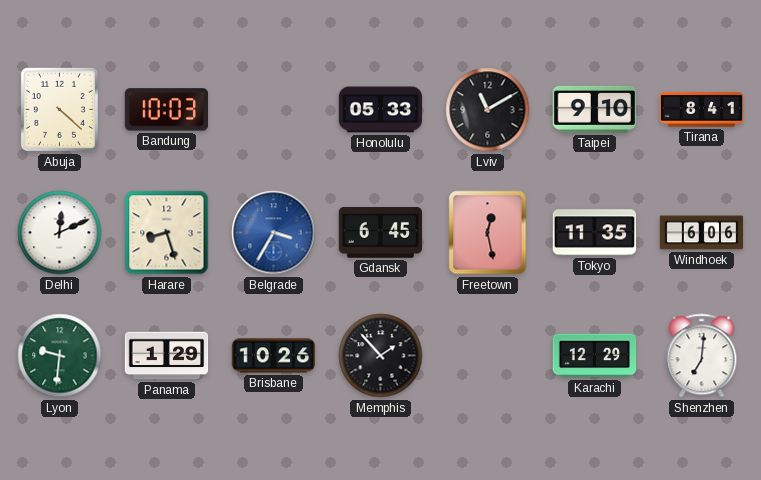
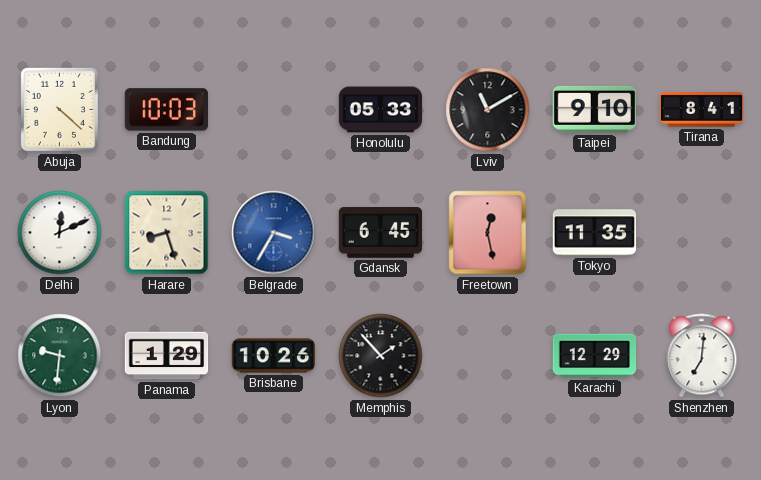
Windhoek: 6:06 -> none (702, 233)
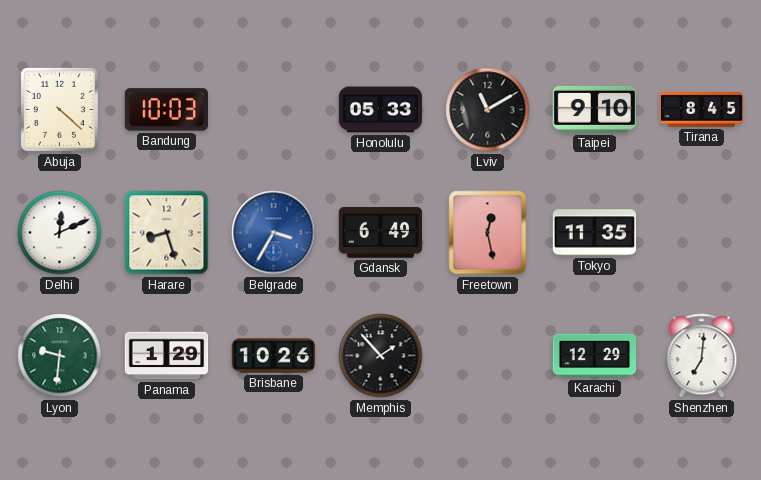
Tirana: 8:41 -> 8:45 (702, 110)
Gdansk: 6:45 -> 6:49 (380, 233)
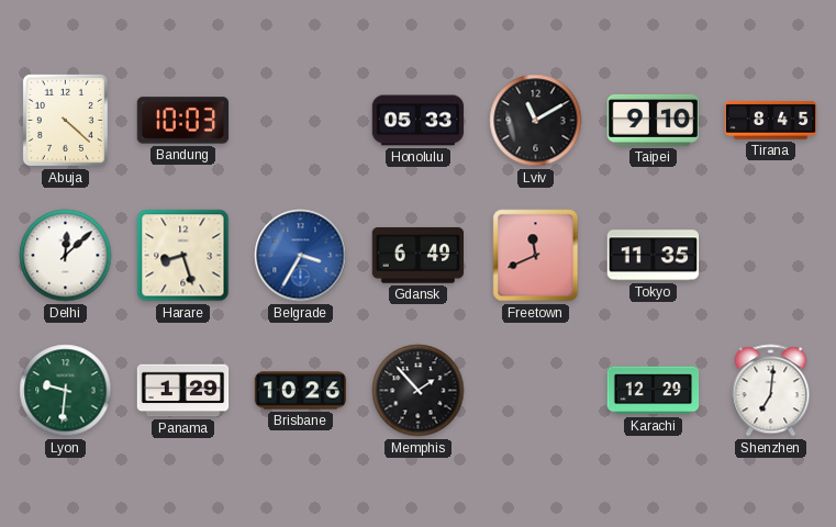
Delhi: 12:11 -> 12:08 (66, 256)
Freetown: 12:28 -> 11:41 (536, 256)
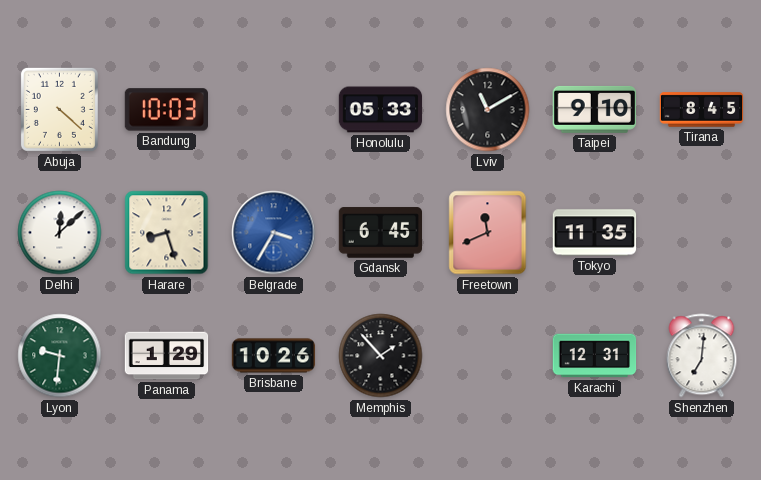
Gdansk: 6:49 -> 6:45 (380, 233)
Karachi: 12:29 -> 12:31 (595, 356)
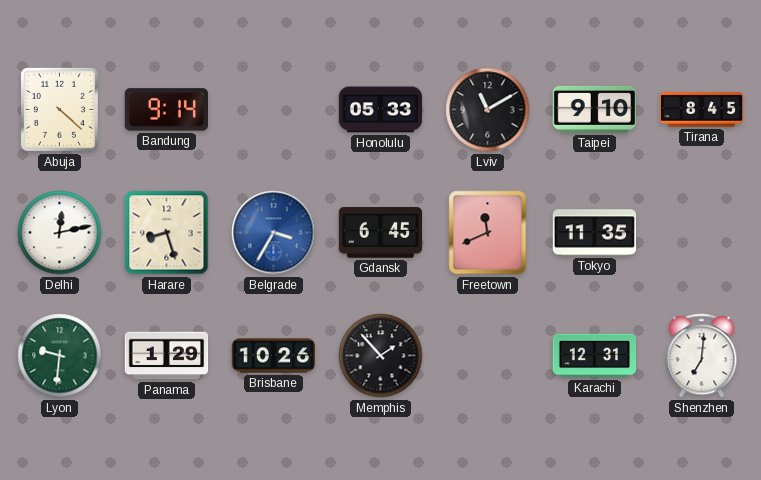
Bandung: 10:03 -> 9:14 (166, 110)
Delhi: 12:08 -> 12:13 (60, 233)
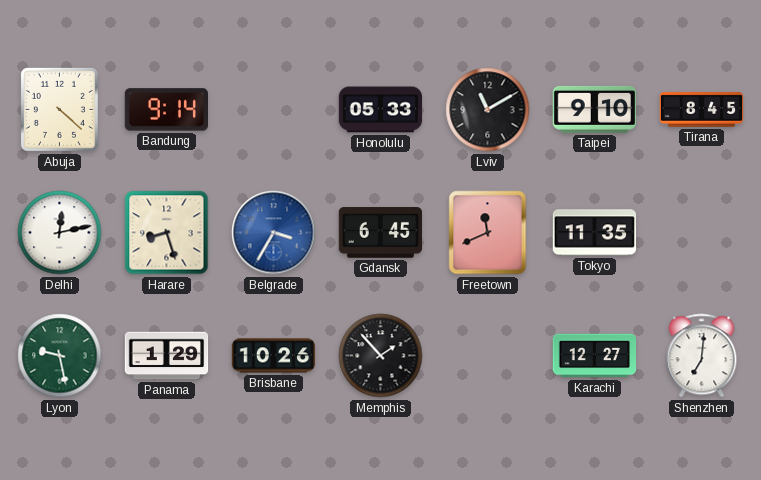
Lyon: 9:31 -> 9:28 (60, 356)
Karachi: 12:31 -> 12:27 (595, 356)
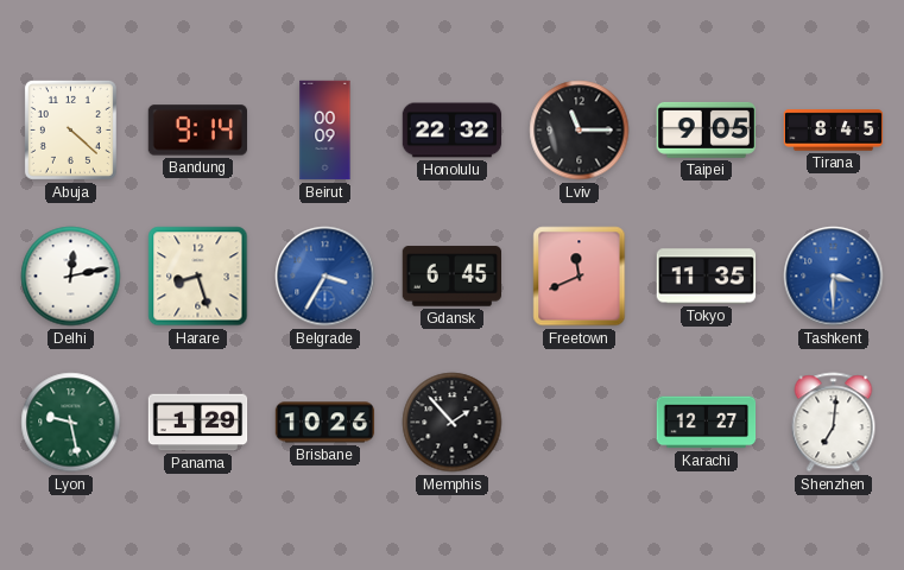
Beirut: none -> 00:09 (325, 131)
Honolulu: 05:33 -> 22:32 (453, 131)
Lviv: 11:10 -> 11:15 (580, 131)
Taipei: 9:10 -> 9:05 (706, 129)
Tashkent: none -> 3:30 (834, 277)
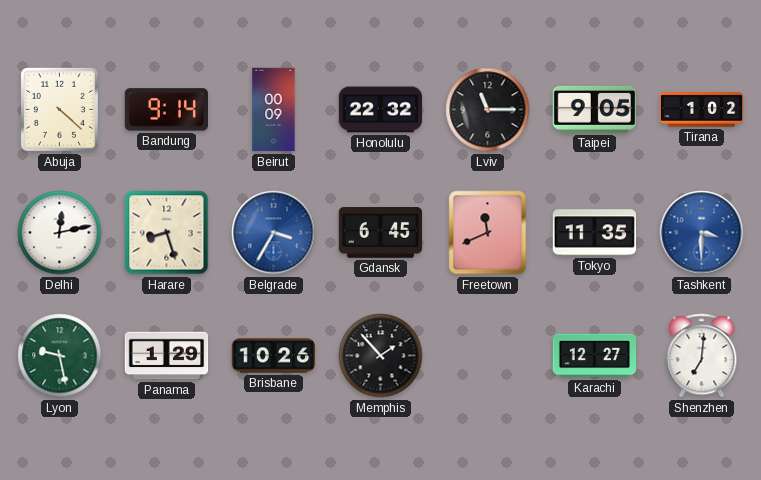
Tirana: 8:45 -> 1:02 (702, 110)
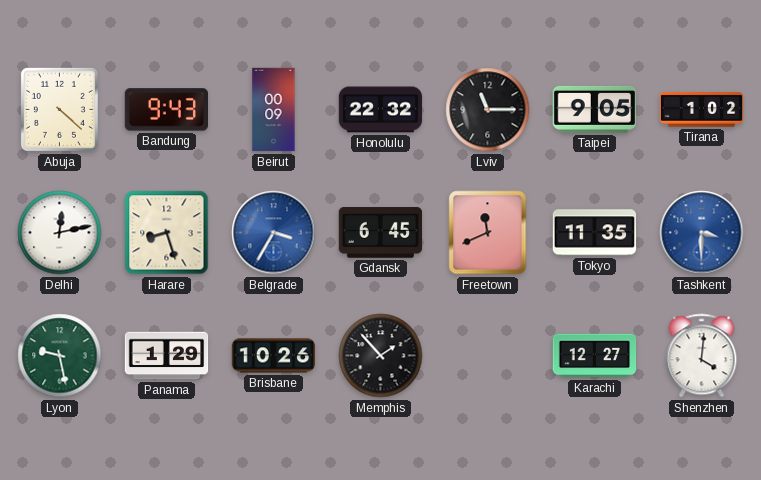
Bandung: 9:14 -> 9:43 (166, 110)
Shenzhen: 7:01 -> 4:01 (702, 356)
